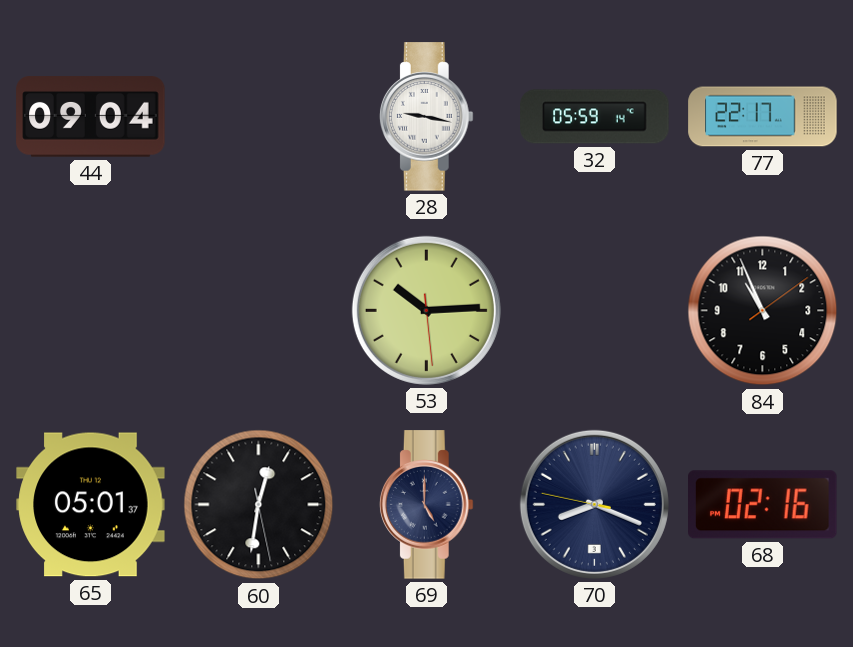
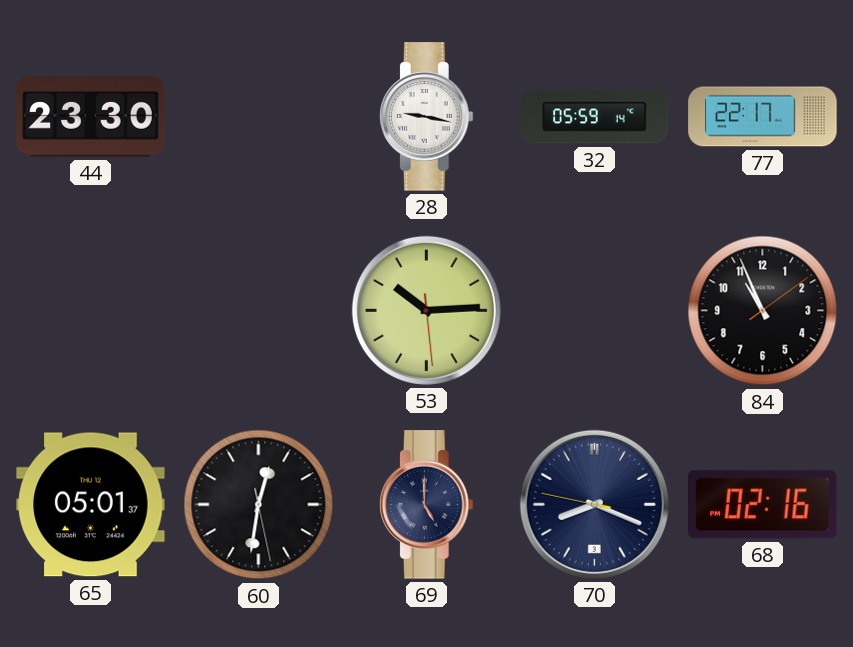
44: 09:04 -> 23:30 (91, 117)
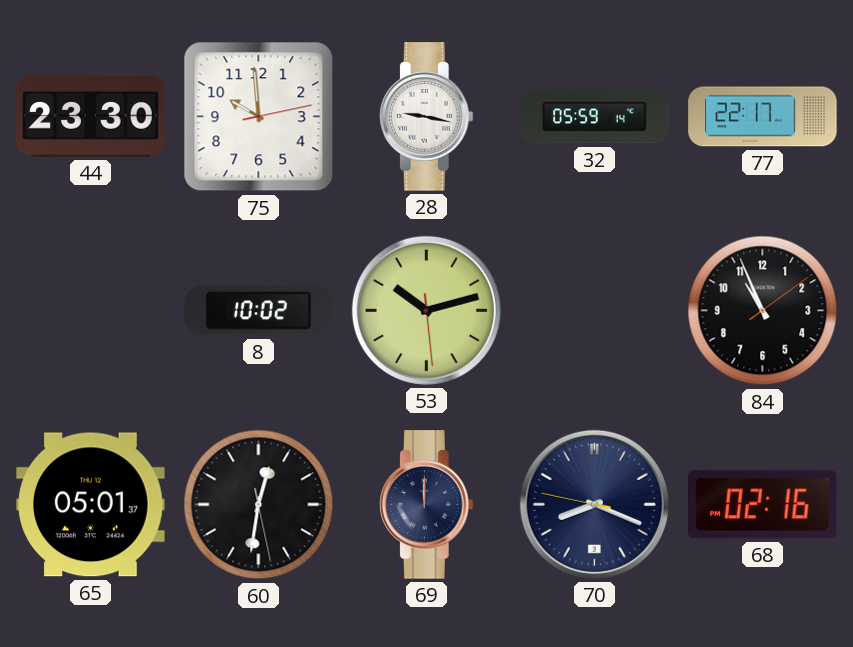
75: none -> 9:59 (259, 117)
8: none -> 10:02 (259, 311)
53: 10:14 -> 10:12 (426, 310)
69: 5:00 -> 12:00 (426, 505)
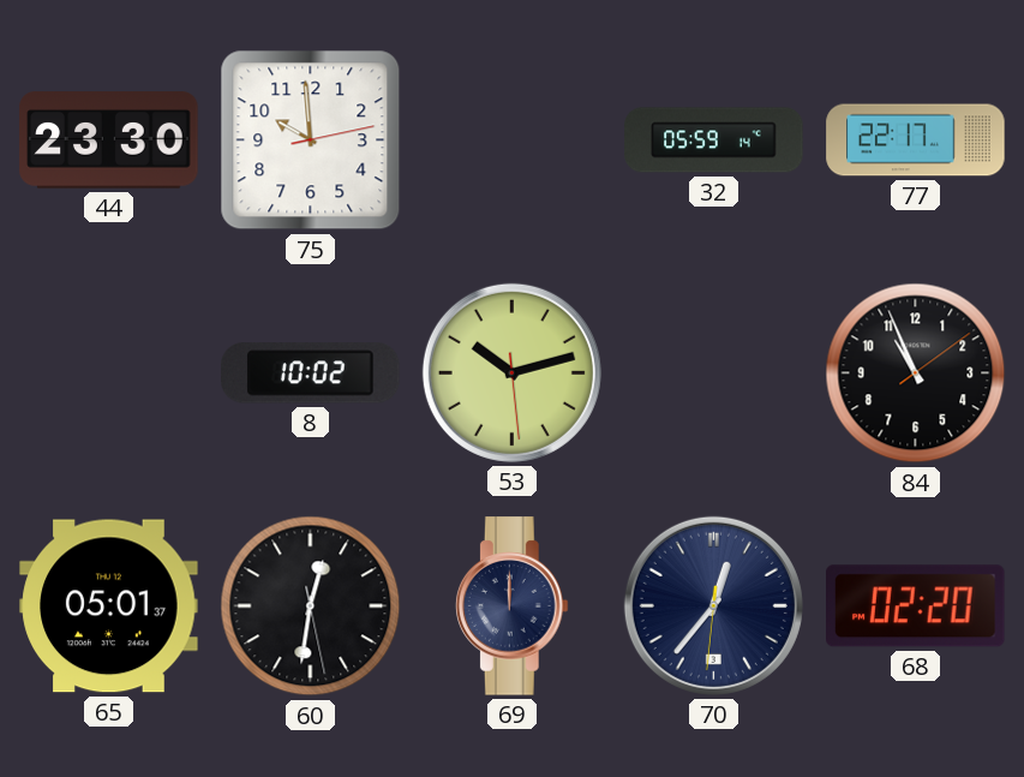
28: 9:17 -> none (426, 117)
70: 8:18 -> 12:36 (713, 605)
68: 02:16 -> 02:20 (916, 606)
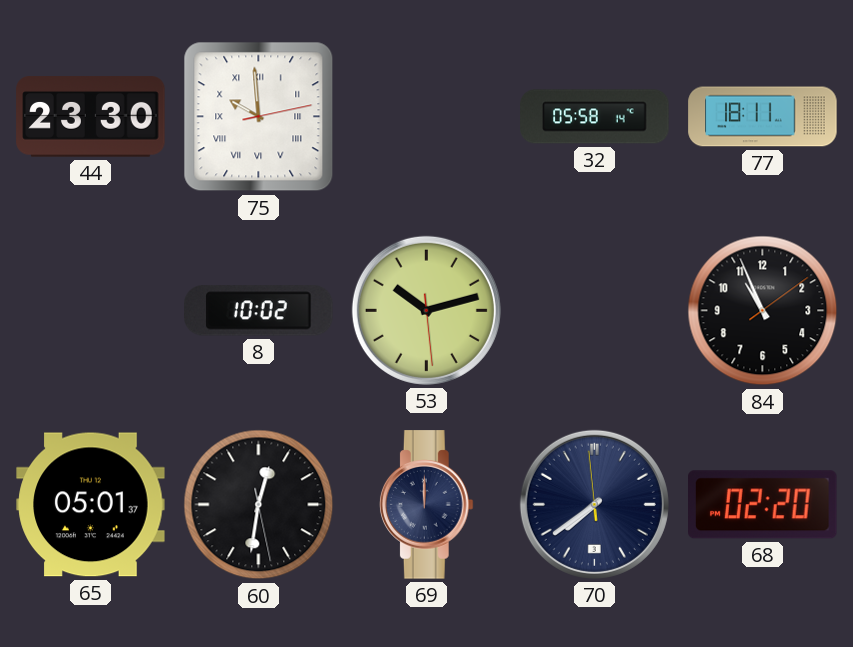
75 numerals: Arabic -> Roman (259, 117)
32: 05:59 -> 05:58 (595, 117)
77: 22:17 -> 18:11 (763, 117)
70: 12:36 -> 7:38 (594, 504)
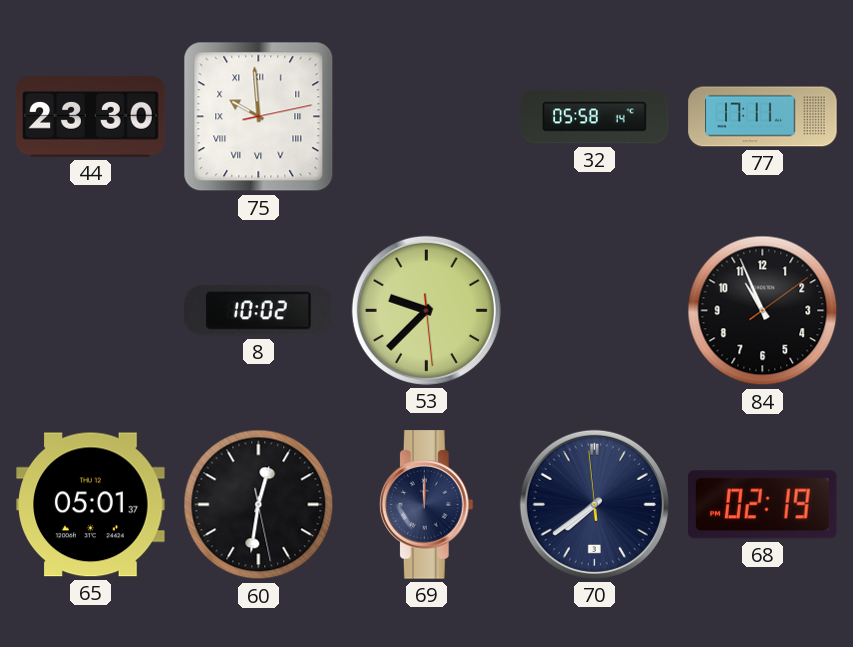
77: 18:11 -> 17:11 (763, 117)
53: 10:12 -> 9:37 (426, 310)
68: 02:20 -> 02:19 (763, 505)
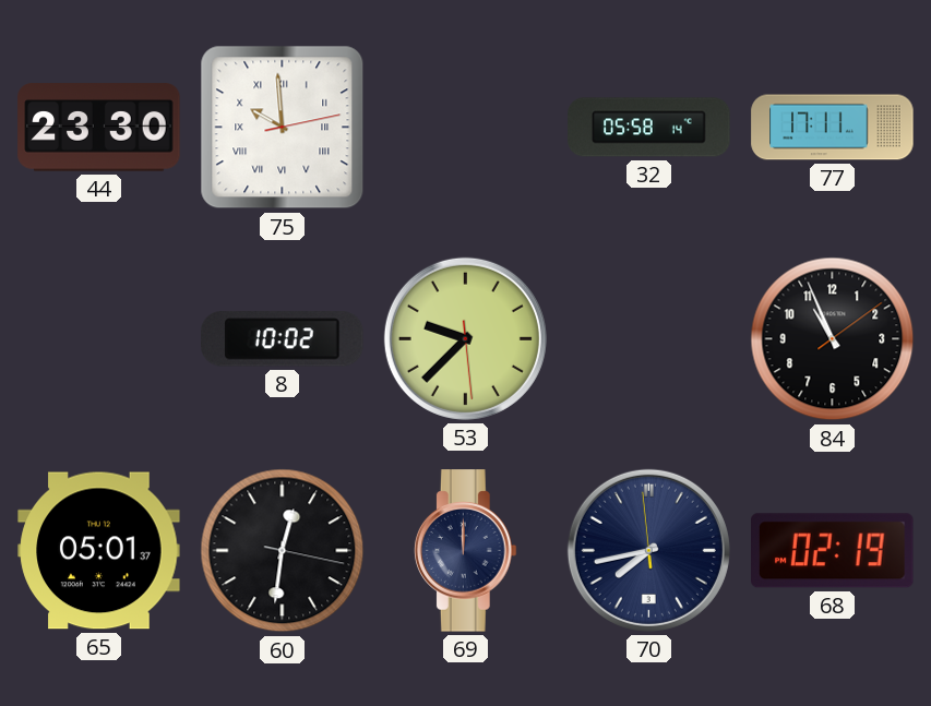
60: 12:31:28 -> 12:31:17 (283, 551)
70: 7:38 -> 7:42 (648, 550)
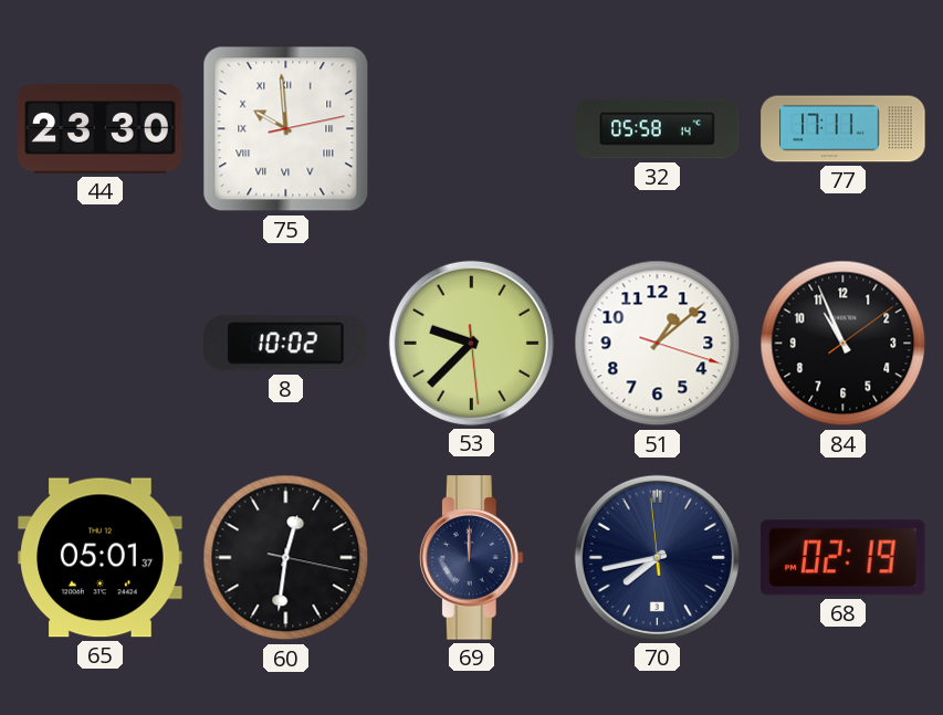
51: none -> 1:08 (658, 344)
